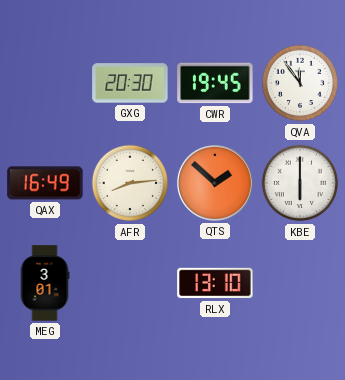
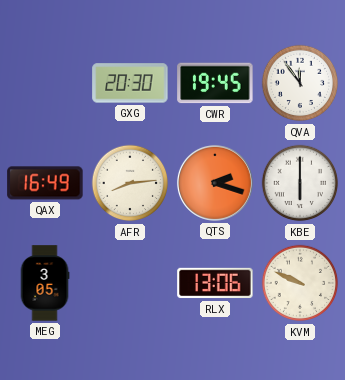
QTS: 1:52 -> 2:18 (215, 183)
MEG: 3:01 -> 3:05 (45, 283)
RLX: 13:10 -> 13:06 (215, 283)
KVM: none -> 9:49 (300, 283)
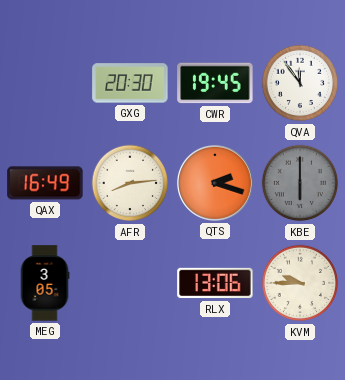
KBE dial: white -> grey (300, 183)
KVM: 9:49 -> 9:45 (300, 283)
